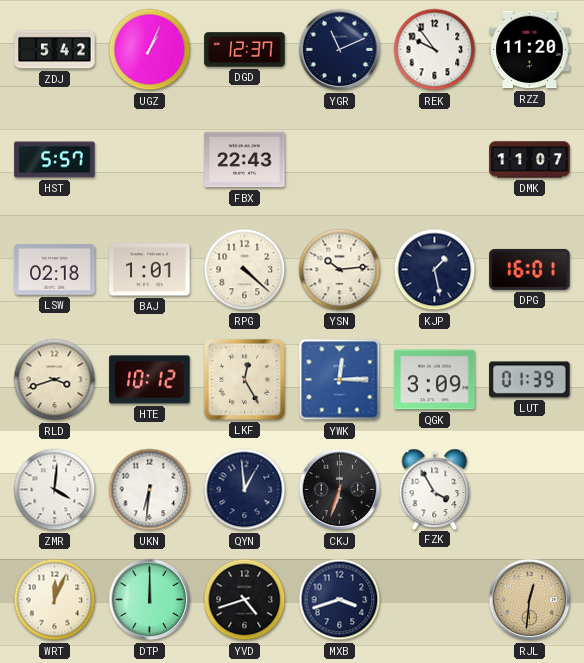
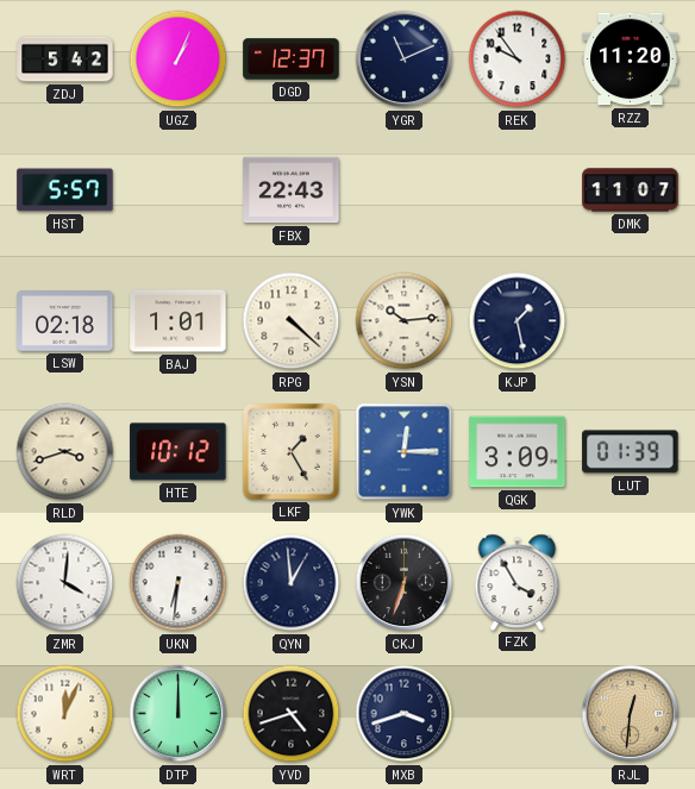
DPG: 16:01 -> none (530, 269)
LKF: 12:25 -> 1:25 (290, 451)
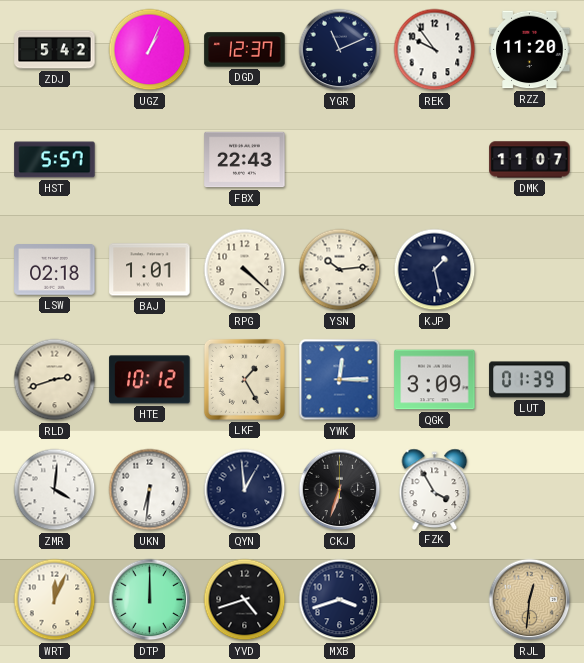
RLD: 3:42 -> 2:42 (55, 380)
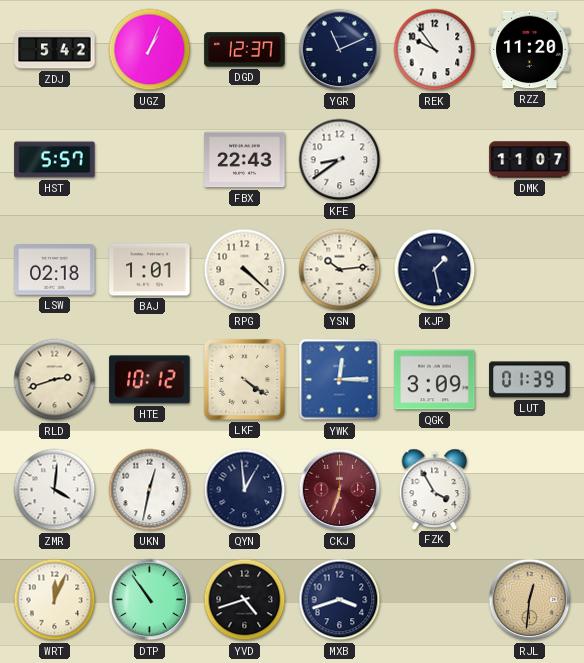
KFE: none -> 8:39 (340, 160)
LKF: 1:25 -> 4:21 (244, 379)
UKN: 6:31 -> 12:32 (150, 490)
CKJ dial: black -> burgundy (340, 490)
DTP: 12:00 -> 10:54 (150, 600)
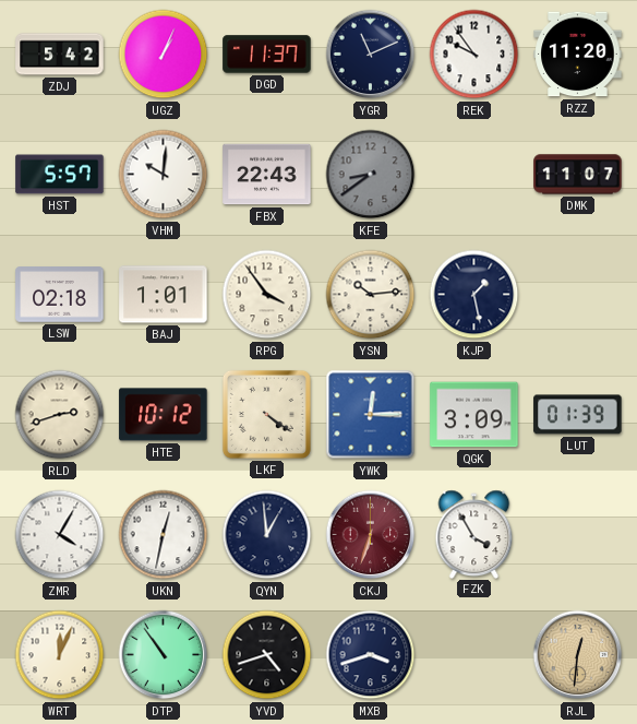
DGD: 12:37 -> 11:37 (267, 55)
VHM: none -> 10:01 (164, 175)
KFE dial: white -> grey (371, 175)
RPG: 4:22 -> 3:54 (267, 295)
ZMR: 4:01 -> 4:05 (60, 535)
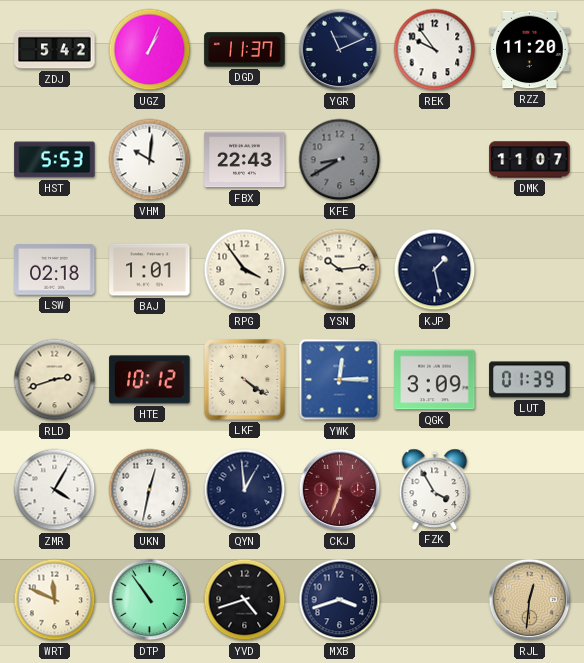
HST: 5:57 -> 5:53 (55, 160)
KFE: 8:39 -> 8:40 (340, 160)
WRT: 12:04 -> 11:49 (55, 600)
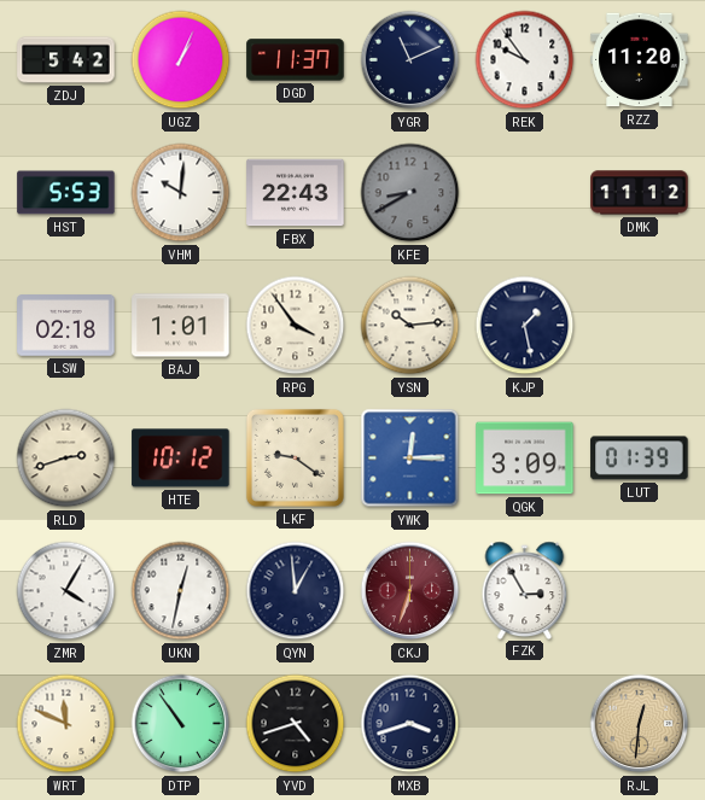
DMK: 11:07 -> 11:12 (640, 193)
LKF: 4:21 -> 9:21 (295, 457)
FZK: 3:55 -> 2:55 (525, 590)
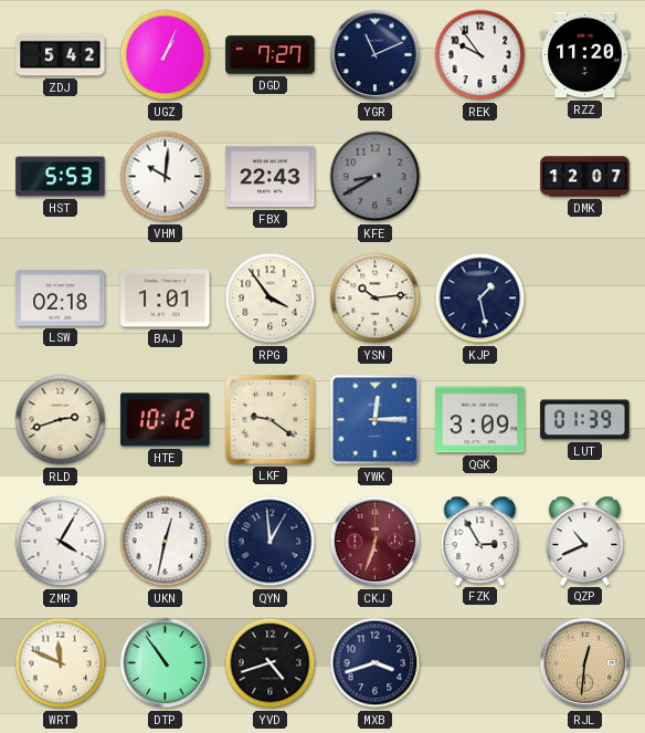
DGD: 11:37 -> 7:27 (271, 55)
DMK: 11:12 -> 12:07 (585, 177)
QZP: none -> 10:41 (585, 541)
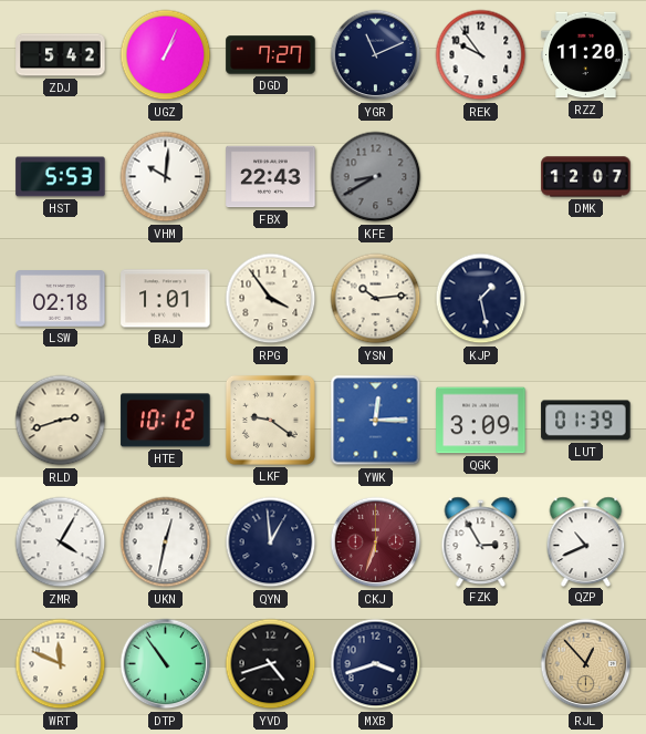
RJL: 12:31 -> 12:53 (586, 664)
